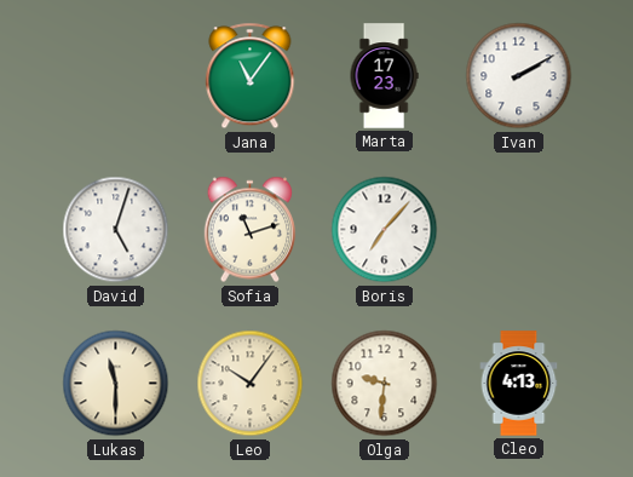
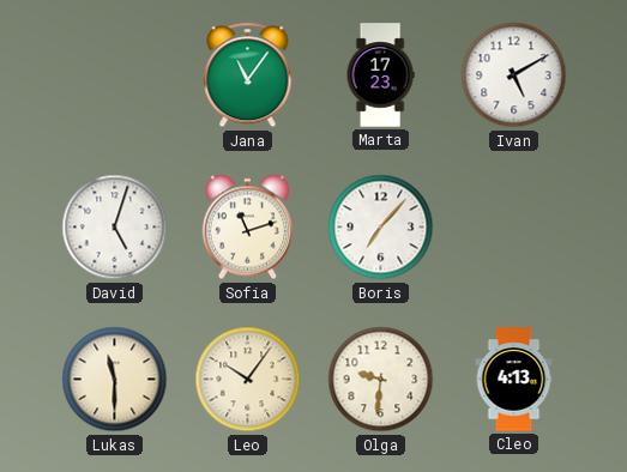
Ivan: 2:10 -> 5:10 (514, 75)
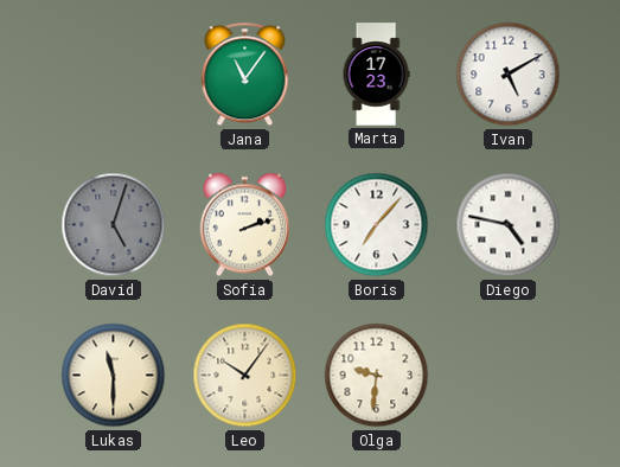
David dial: white -> grey (114, 225)
Sofia: 11:12 -> 2:12 (244, 225)
Diego: none -> 4:47 (509, 225)
Cleo: 4:13 -> none (514, 380)
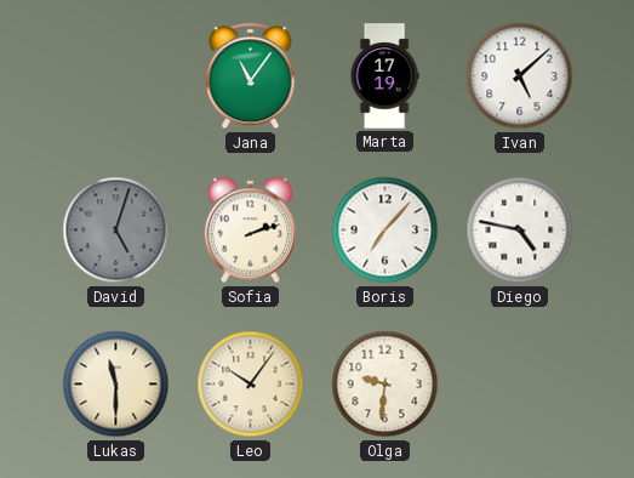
Marta: 17:23 -> 17:19 (384, 76)
Ivan: 5:10 -> 5:08 (520, 76)
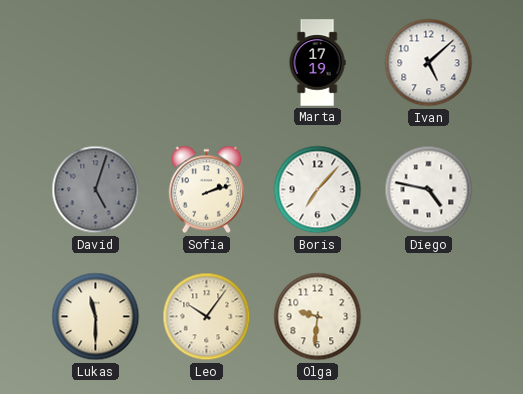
Jana: 11:06 -> none (251, 76)
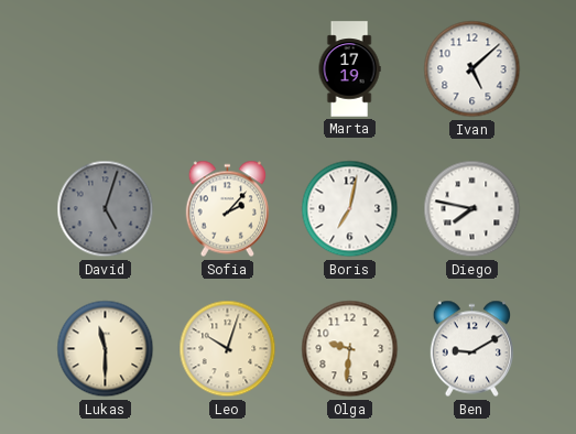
Sofia: 2:12 -> 2:07 (227, 209)
Boris: 7:07 -> 7:02 (350, 209)
Diego: 4:47 -> 7:47 (472, 209)
Leo: 10:06 -> 10:03 (228, 349)
Ben: none -> 9:10 (471, 349)
